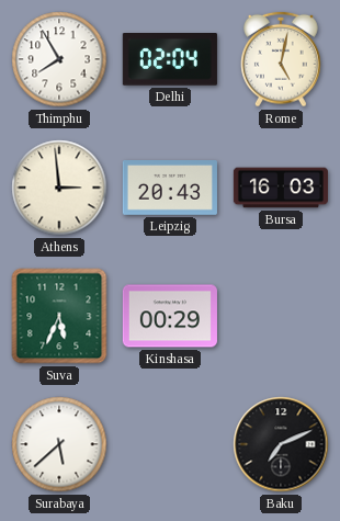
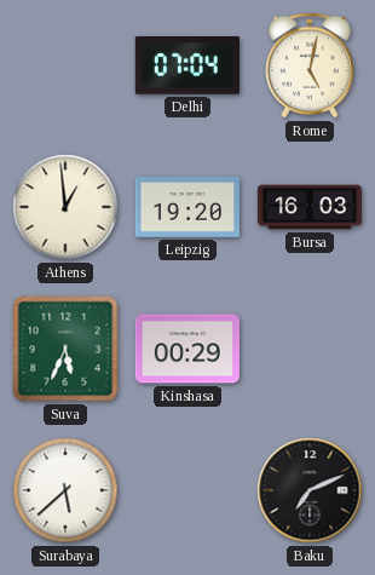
Thimphu: 7:55 -> none (59, 59)
Delhi: 02:04 -> 07:04 (187, 67)
Athens: 2:59 -> 12:59 (65, 207)
Leipzig: 20:43 -> 19:20 (187, 208)
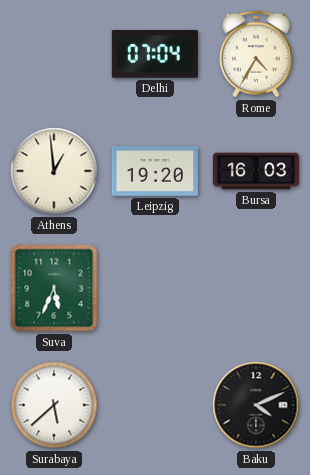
Rome: 5:02 -> 4:35 (257, 54)
Kinshasa: 00:29 -> none (187, 349)
Baku: 7:11 -> 4:11 (256, 405)
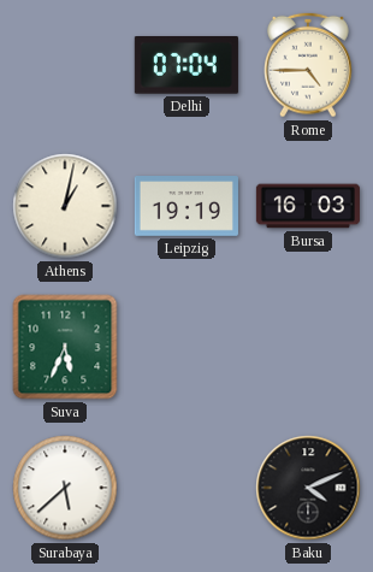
Rome: 4:35 -> 4:45 (309, 65)
Athens: 12:59 -> 1:02 (65, 206)
Leipzig: 19:20 -> 19:19 (186, 207)
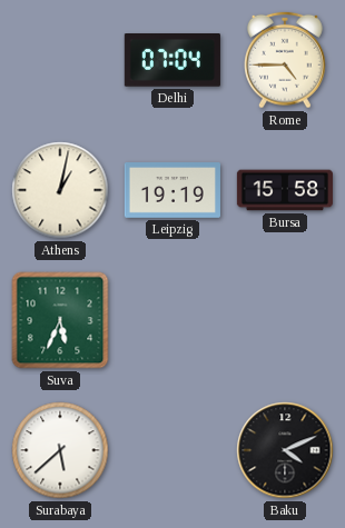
Bursa: 16:03 -> 15:58 (285, 190)
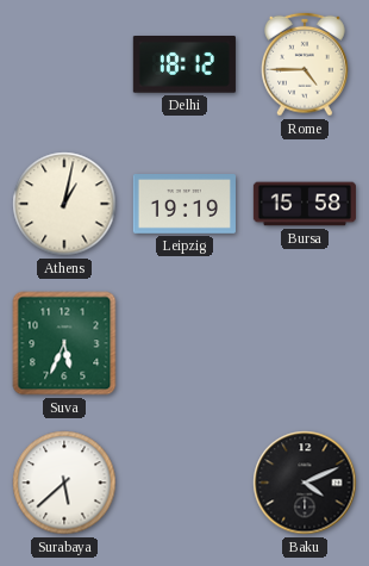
Delhi: 07:04 -> 18:12 (185, 66)
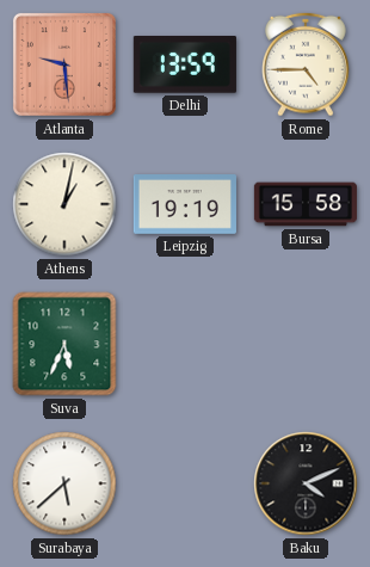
Atlanta: none -> 9:29 (64, 64)
Delhi: 18:12 -> 13:59 (185, 66)
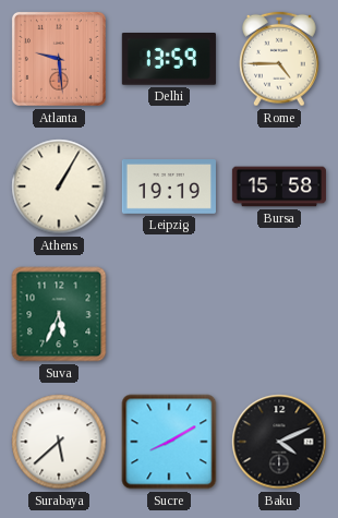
Athens: 1:02 -> 1:05 (59, 186)
Sucre: none -> 8:10 (169, 442)
